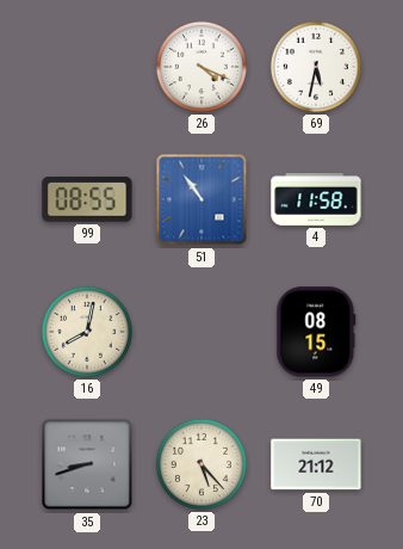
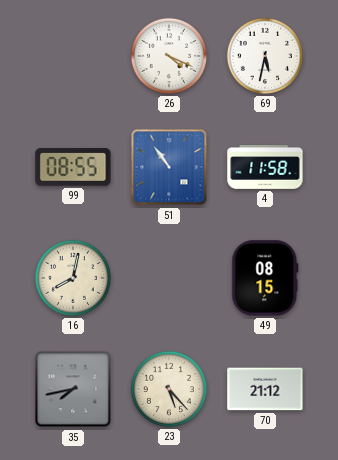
35: 8:42 -> 7:43 (73, 389)
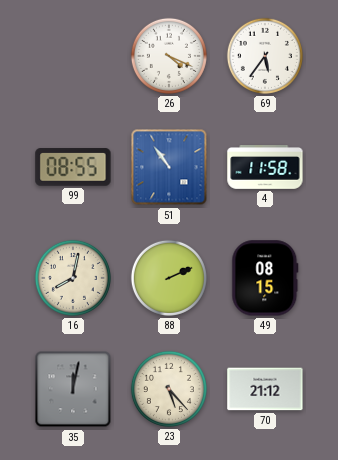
69: 5:32 -> 5:36 (265, 56)
88: none -> 2:11 (169, 278)
35: 7:43 -> 12:02 (73, 389)
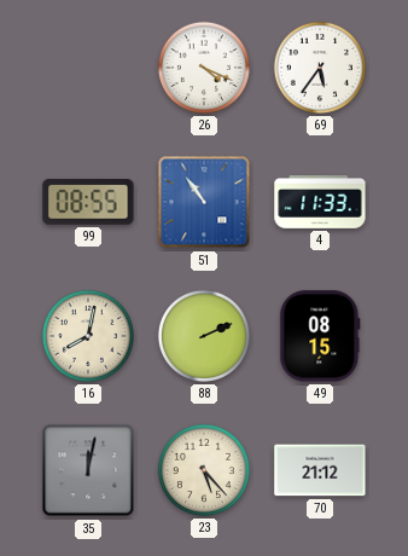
4: 11:58 -> 11:33 (320, 203)
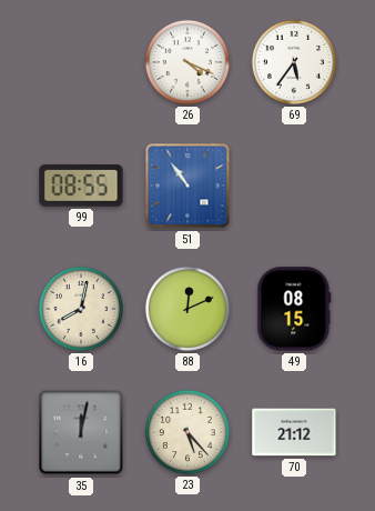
4: 11:33 -> none (320, 203)
88: 2:11 -> 12:11 (187, 309)
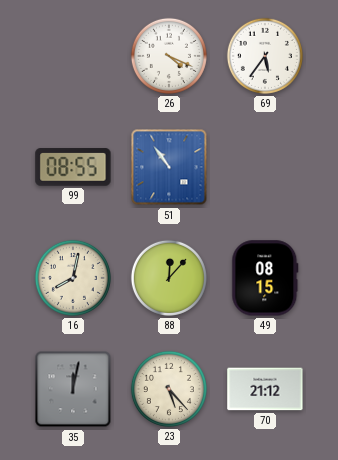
88: 12:11 -> 12:07 (169, 278)
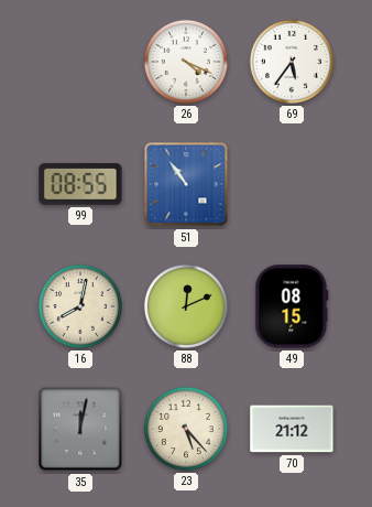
88: 12:07 -> 12:11 (186, 306)
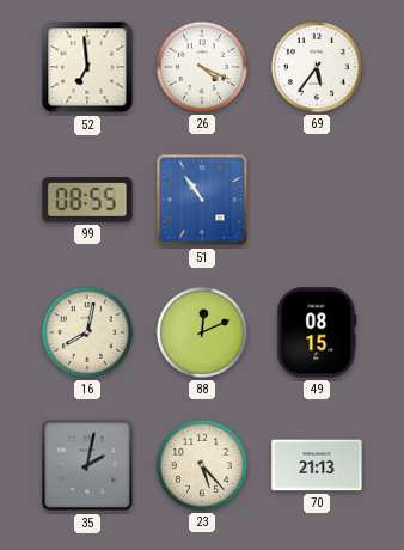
52: none -> 6:59 (87, 67)
35: 12:02 -> 2:02 (87, 465)
70: 21:12 -> 21:13 (317, 465)
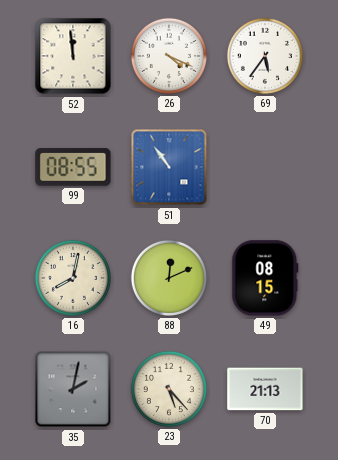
52: 6:59 -> 11:59 (73, 56)
